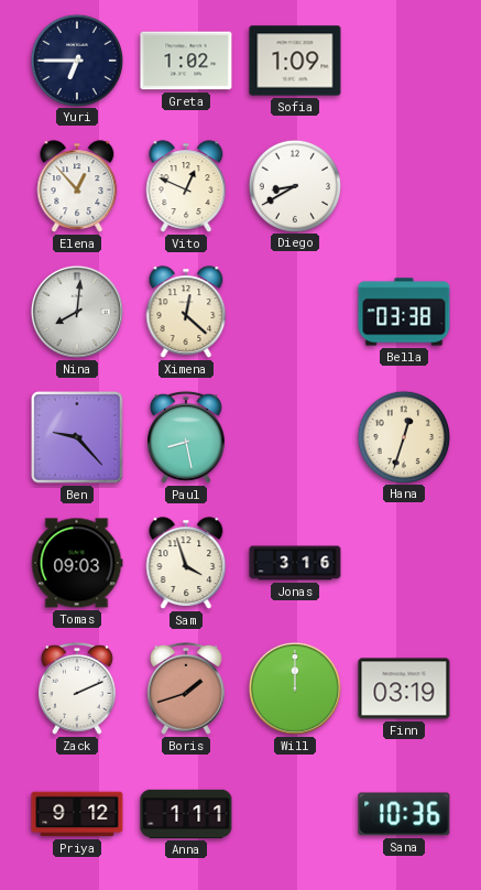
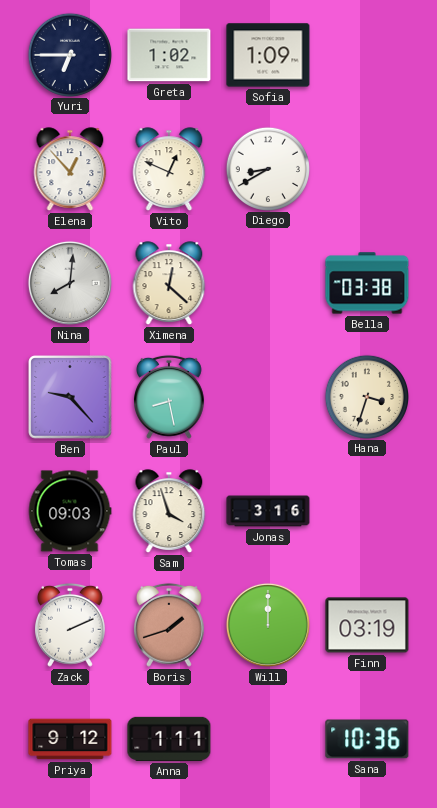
Hana: 12:33 -> 3:33 (366, 396)
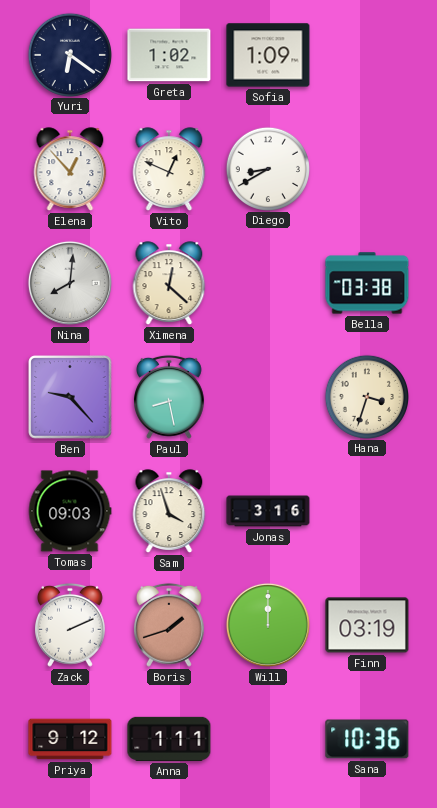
Yuri: 6:45 -> 6:21 (69, 54)
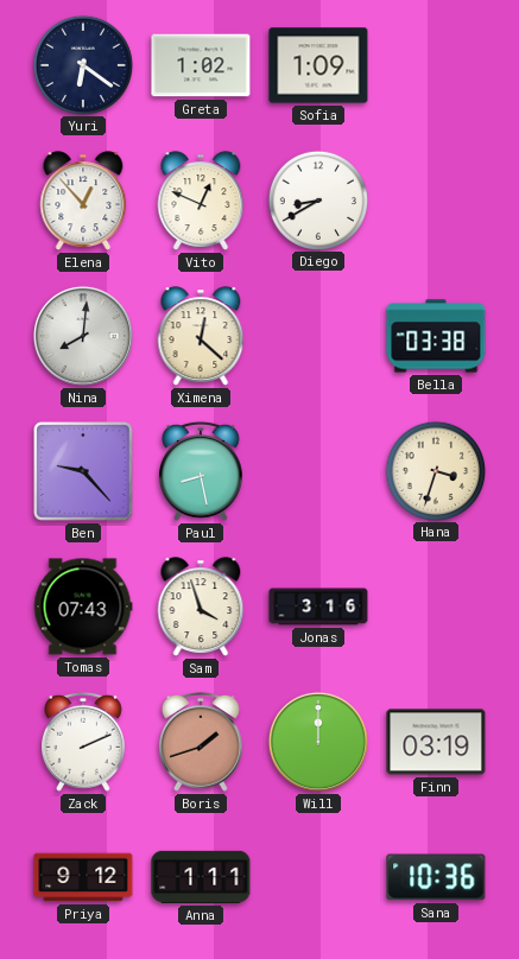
Tomas: 09:03 -> 07:43 (83, 606)
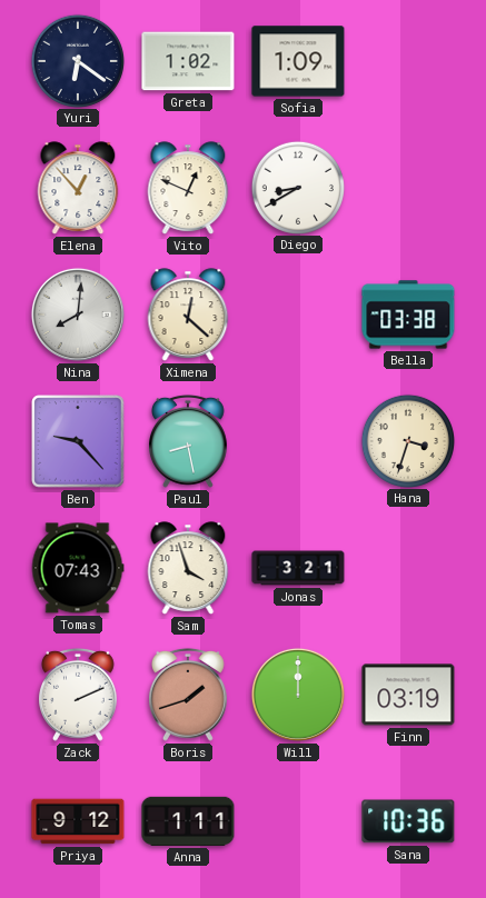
Jonas: 3:16 -> 3:21 (298, 568)
